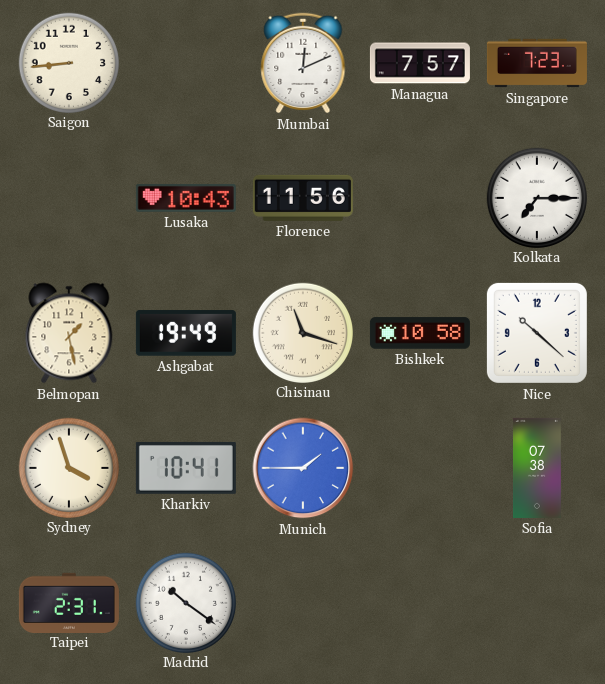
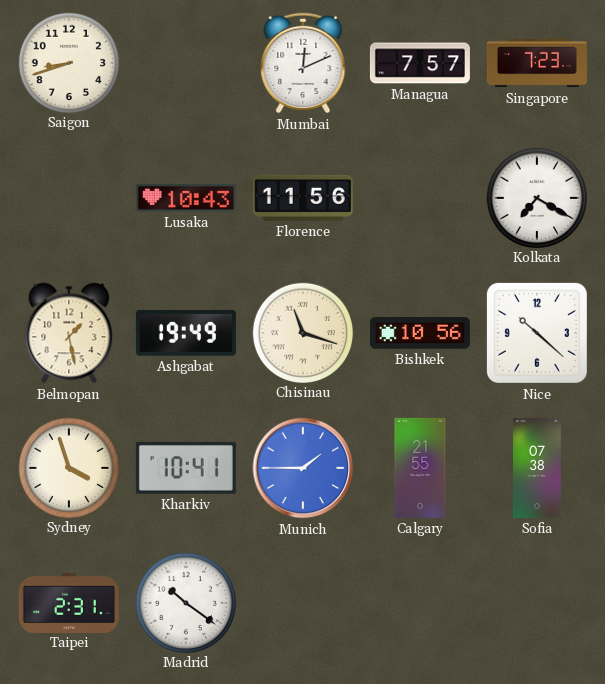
Saigon: 8:44 -> 8:42 (68, 62)
Kolkata: 7:15 -> 7:20 (536, 197)
Bishkek: 10:58 -> 10:56 (420, 333)
Calgary: none -> 21:55 (420, 468)
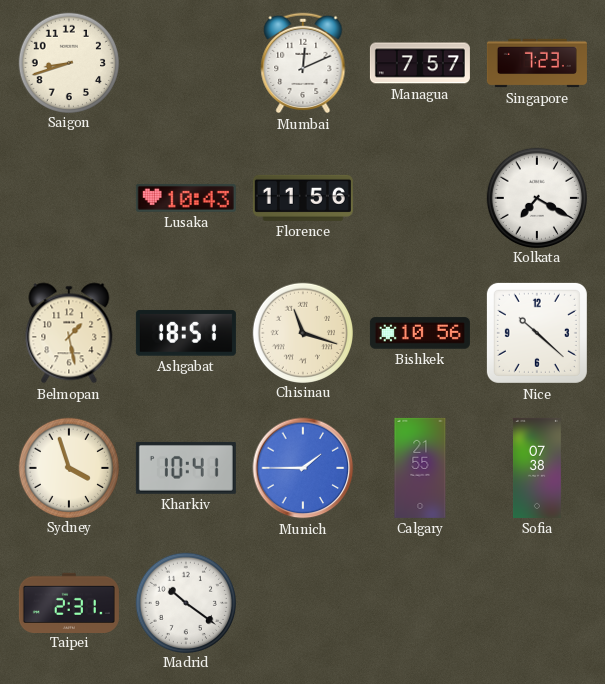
Ashgabat: 19:49 -> 18:51 (186, 333)
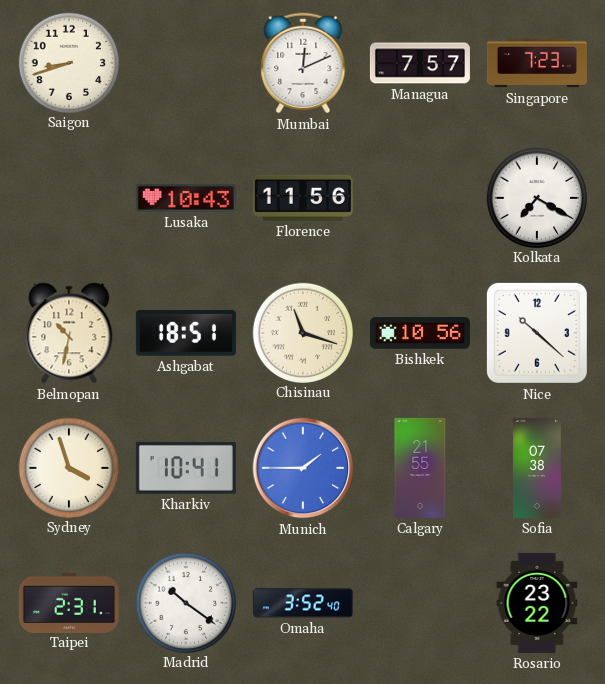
Belmopan: 1:28 -> 10:32 (69, 333)
Omaha: none -> 3:52 (303, 603)
Rosario: none -> 23:22 (537, 603)
